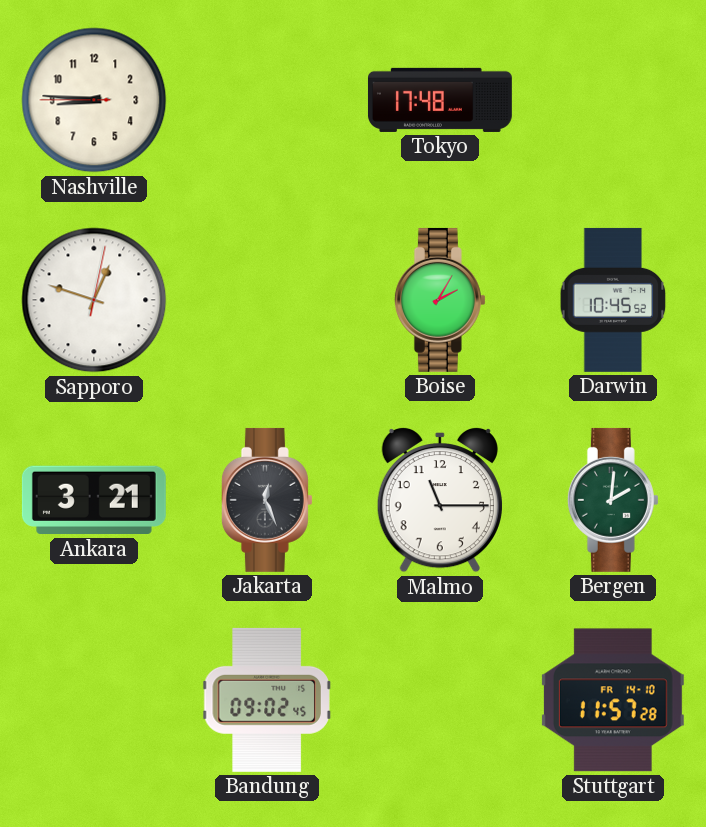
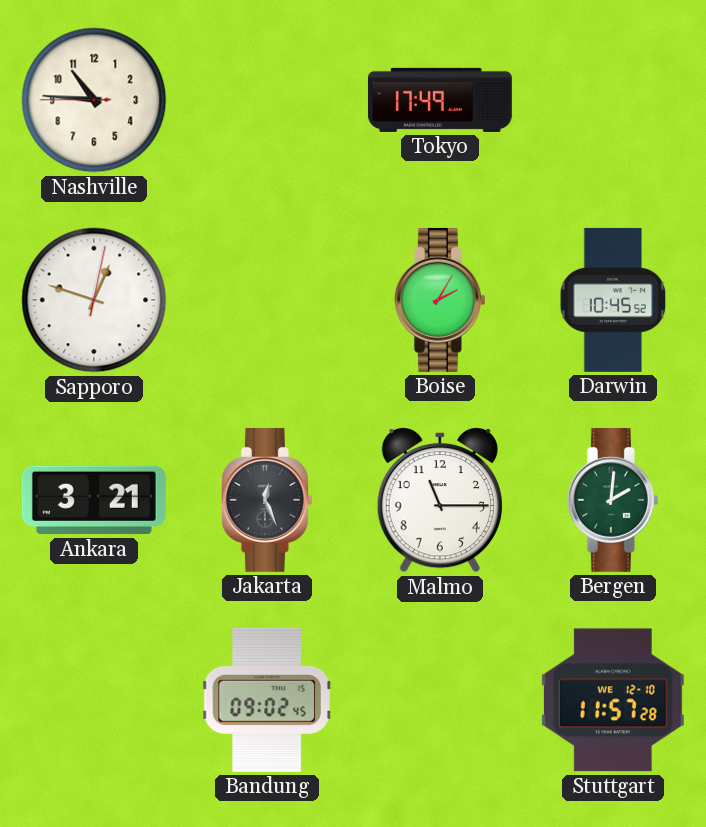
Nashville: 8:45 -> 10:45 (94, 100)
Tokyo: 17:48 -> 17:49 (440, 100)
Stuttgart date: FR 14-10 -> WE 12-10 (613, 700)
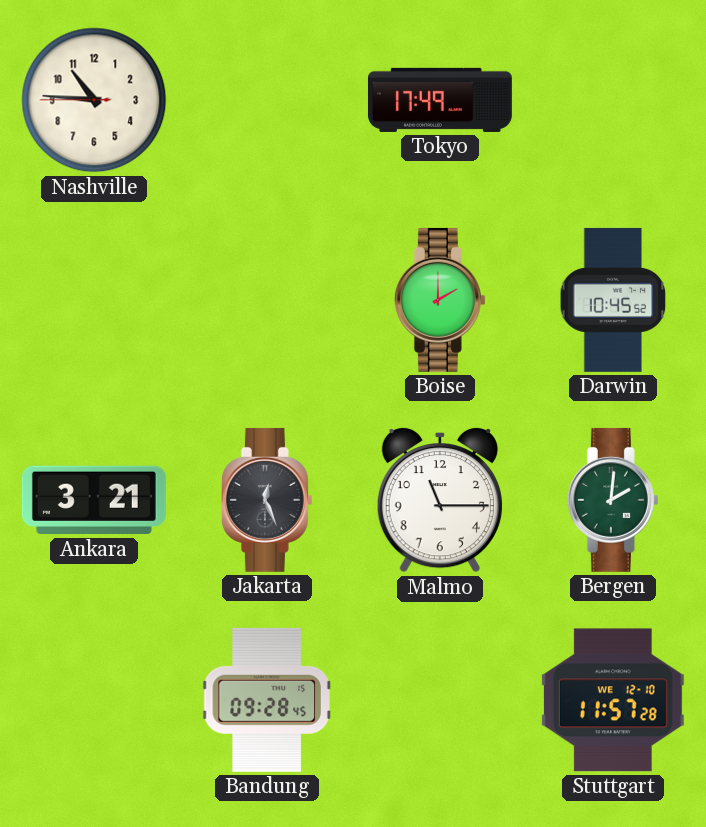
Sapporo: 12:48 -> none (94, 300)
Boise: 2:05 -> 2:00 (440, 300)
Bandung: 09:02 -> 09:28 (267, 700)
